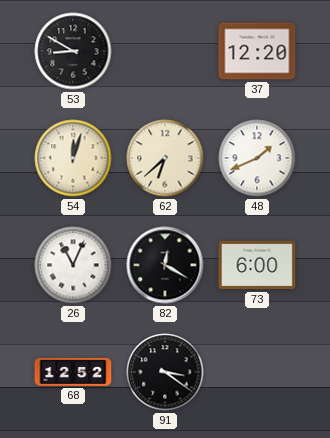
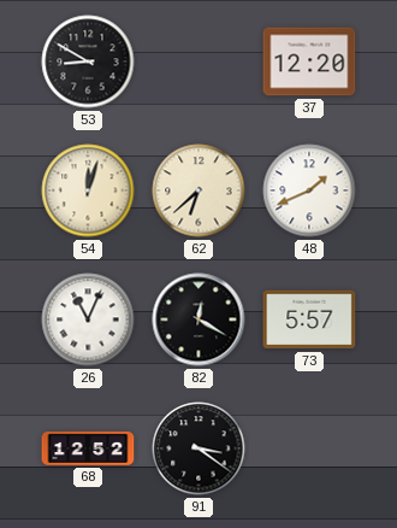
73: 6:00 -> 5:57 (309, 319)
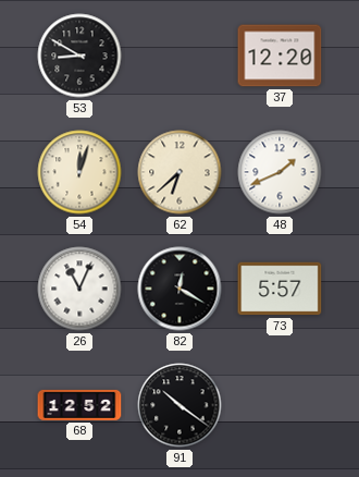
91: 3:21 -> 10:21 (179, 405)
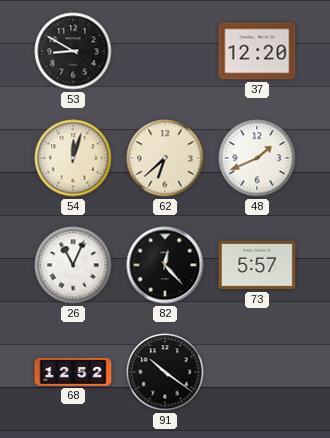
82: 12:20 -> 12:23 (165, 265)
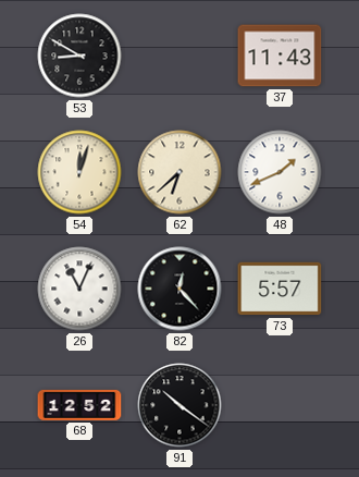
37: 12:20 -> 11:43 (280, 56)
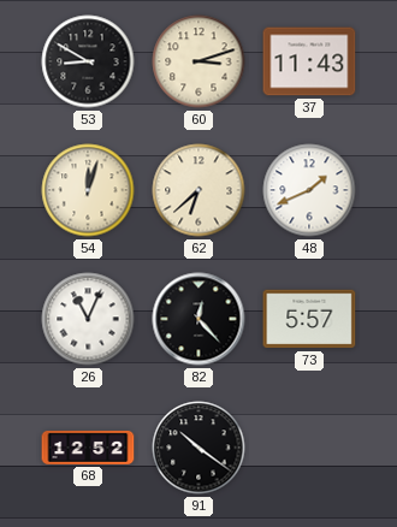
60: none -> 3:12 (198, 61)
